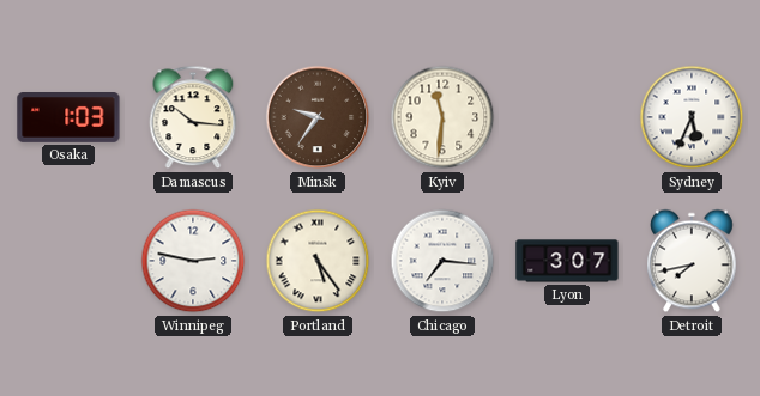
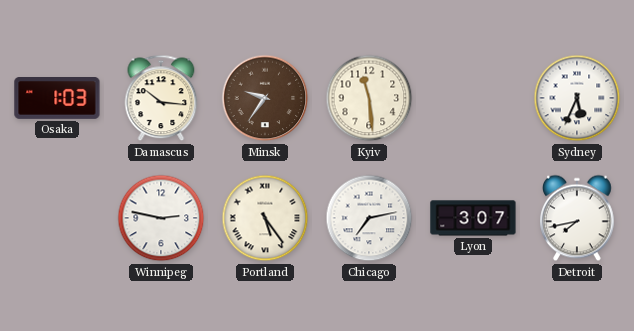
Kyiv: 11:31 -> 11:29 (369, 98)
Chicago: 7:16 -> 7:13 (369, 218)
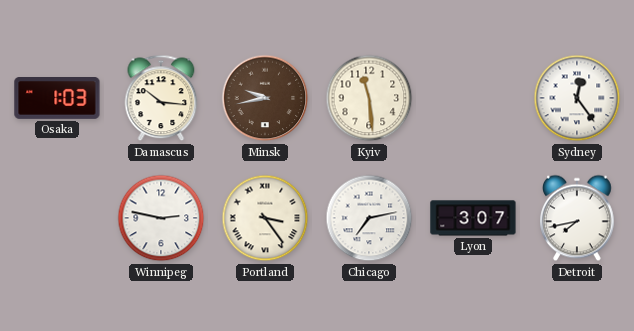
Minsk: 9:36 -> 9:43 (265, 98)
Sydney: 5:34 -> 12:24 (577, 98)
Portland: 5:24 -> 3:24 (265, 218)
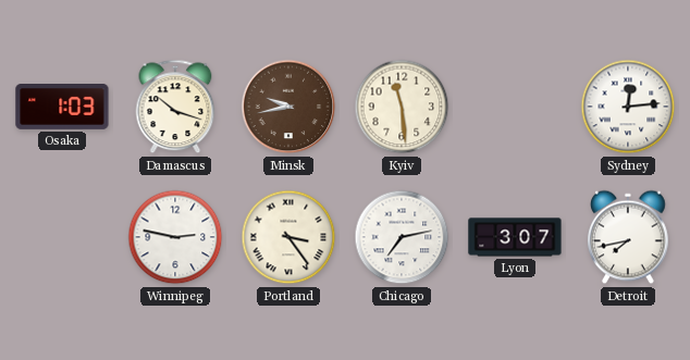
Damascus: 10:16 -> 10:18 (175, 107)
Sydney: 12:24 -> 12:14 (628, 107)
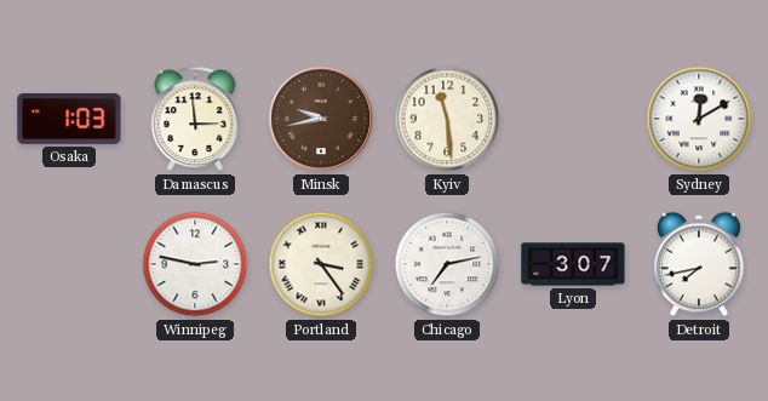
Damascus: 10:18 -> 2:59 (195, 119)
Sydney: 12:14 -> 12:10 (699, 119)
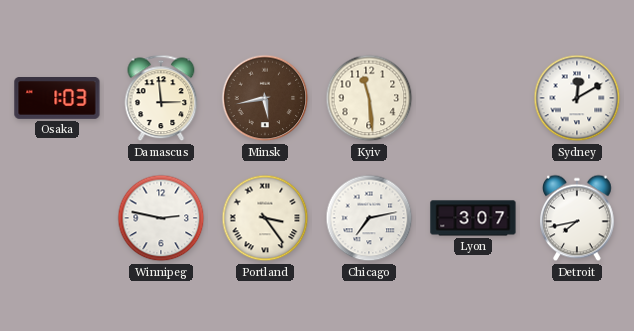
Minsk: 9:43 -> 5:43 (265, 98)
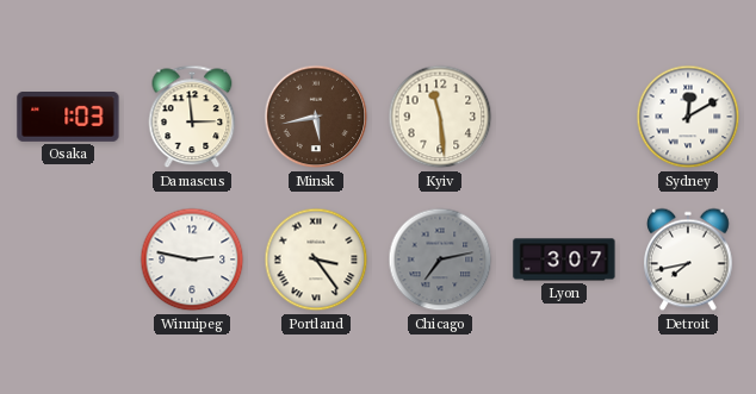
Chicago dial: white -> grey (440, 259)
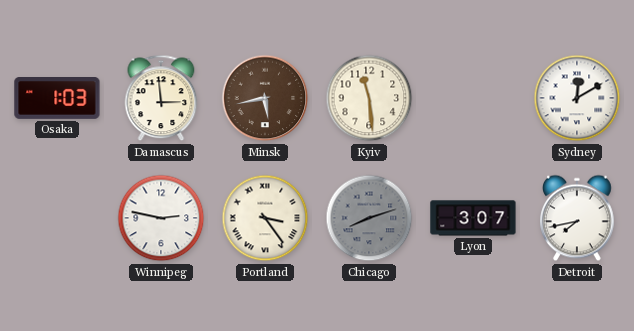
Chicago: 7:13 -> 8:12 (369, 218)
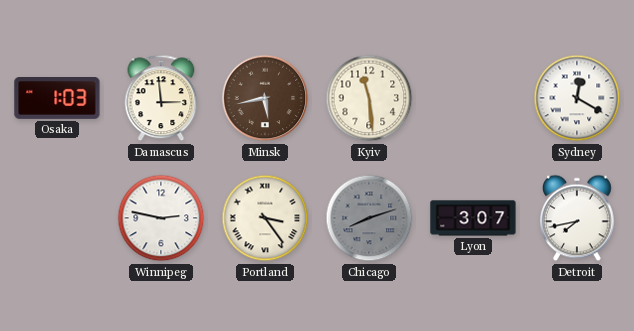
Sydney: 12:10 -> 12:20 (577, 98)
